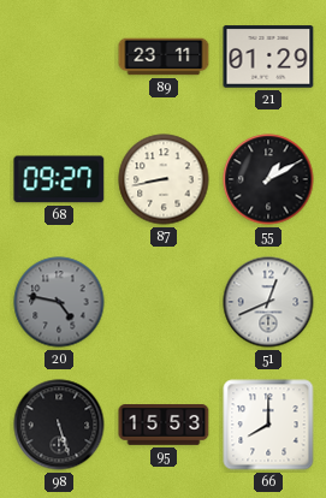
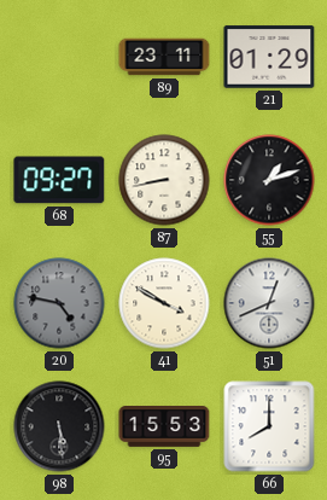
55: 1:10 -> 1:12 (269, 180)
41: none -> 3:50 (164, 303)
98: 5:27 -> 5:29 (59, 426)
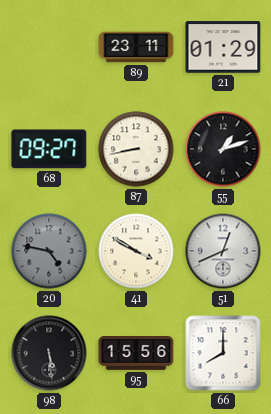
95: 15:53 -> 15:56 (136, 354)
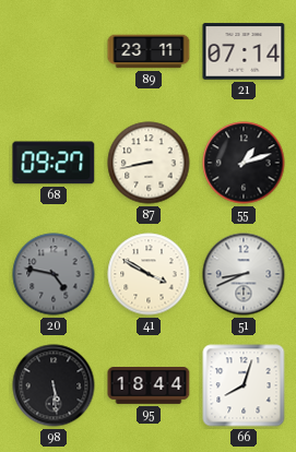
21: 01:29 -> 07:14 (244, 51)
51: 12:41 -> 8:41 (244, 274)
95: 15:56 -> 18:44 (149, 386)
66: 8:00 -> 8:03 (244, 385)
